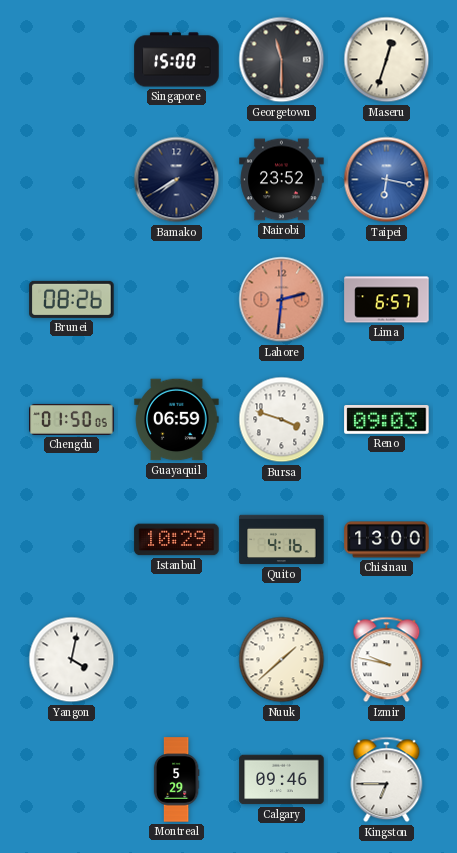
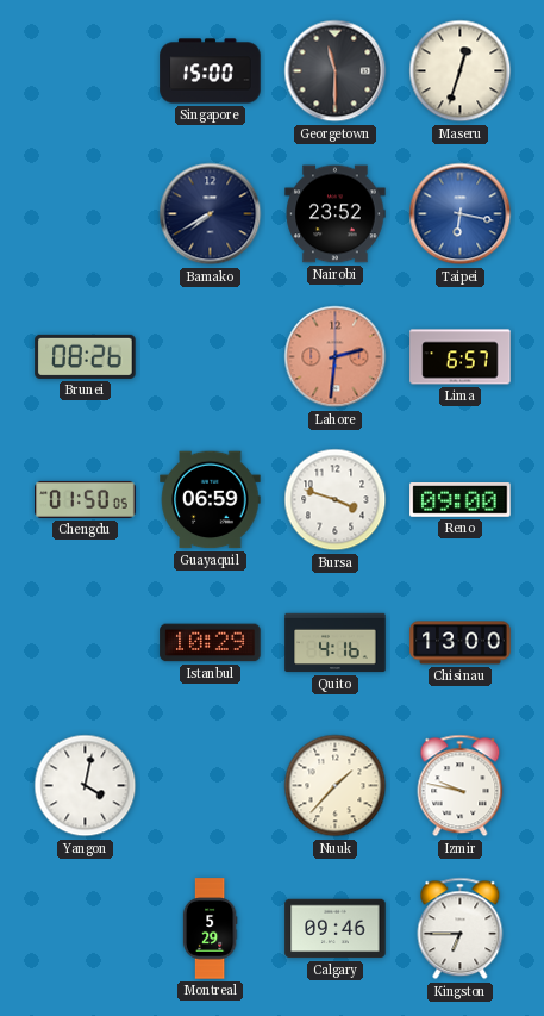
Reno: 09:03 -> 09:00 (461, 500)
Nuuk: 1:38 -> 1:37 (336, 786)
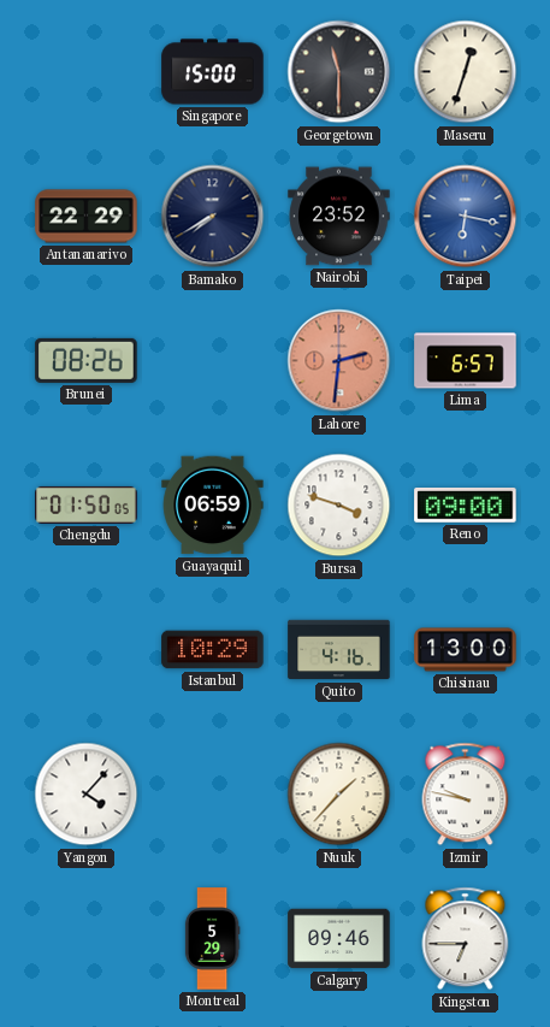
Antananarivo: none -> 22:29 (87, 217)
Yangon: 4:02 -> 4:07 (87, 795)
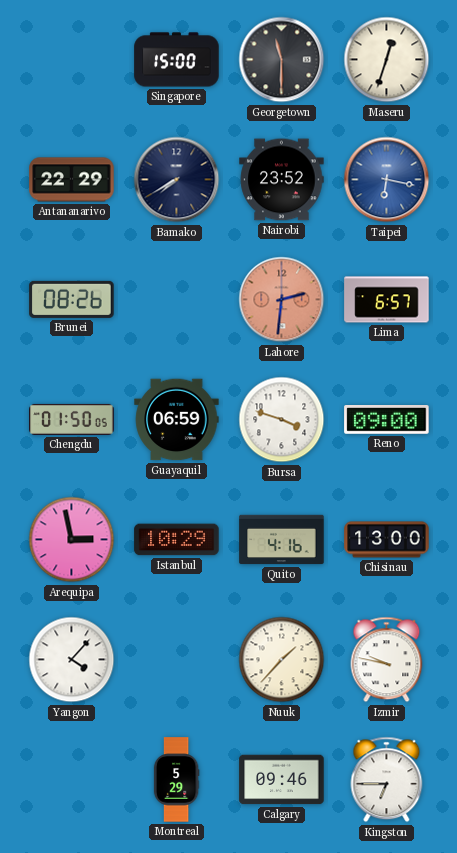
Arequipa: none -> 2:58 (72, 540)
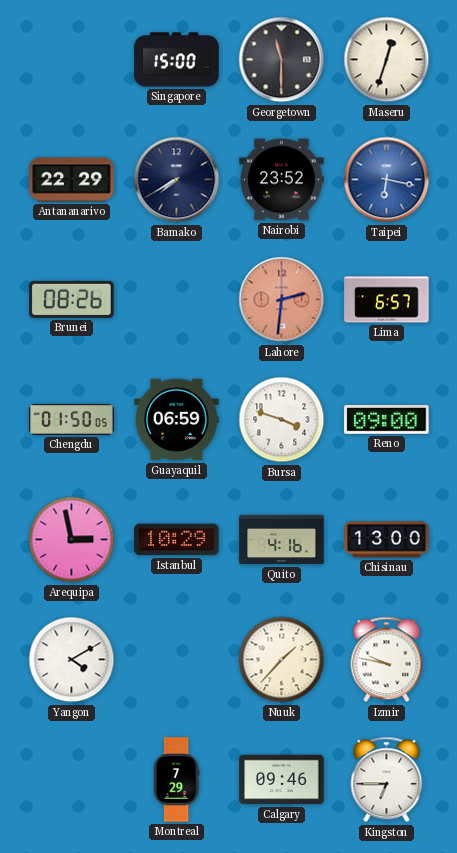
Yangon: 4:07 -> 4:10 (72, 660)
Montreal: 5:29 -> 7:29 (176, 780)
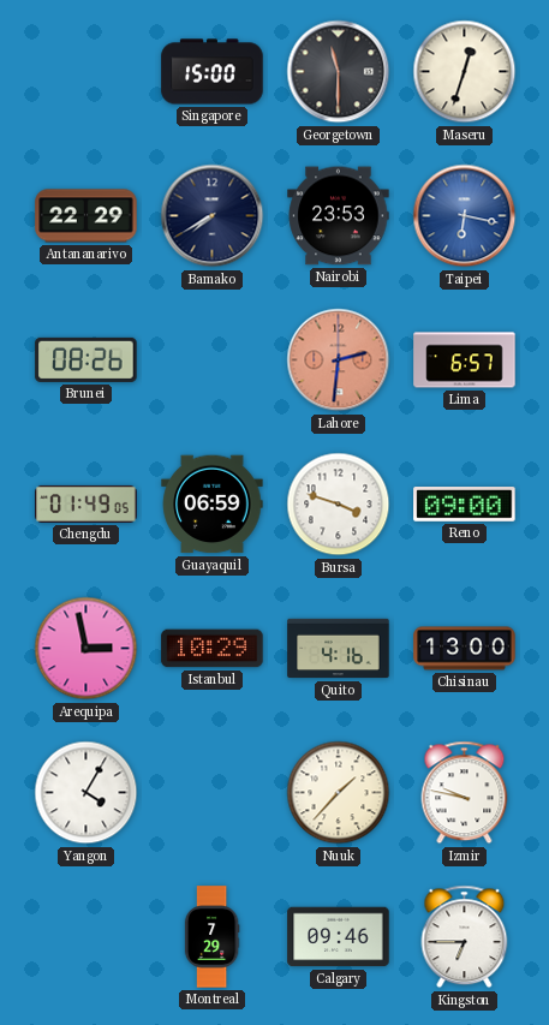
Nairobi: 23:52 -> 23:53 (339, 216)
Chengdu: 01:50 -> 01:49 (86, 503)
Yangon: 4:10 -> 4:05 (86, 793)
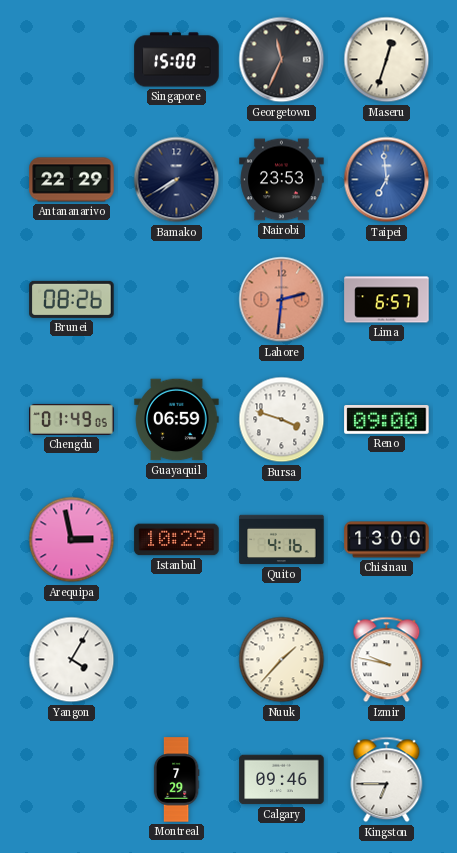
Georgetown: 11:30 -> 11:34 (282, 60)
Taipei: 6:17 -> 6:59 (387, 180)
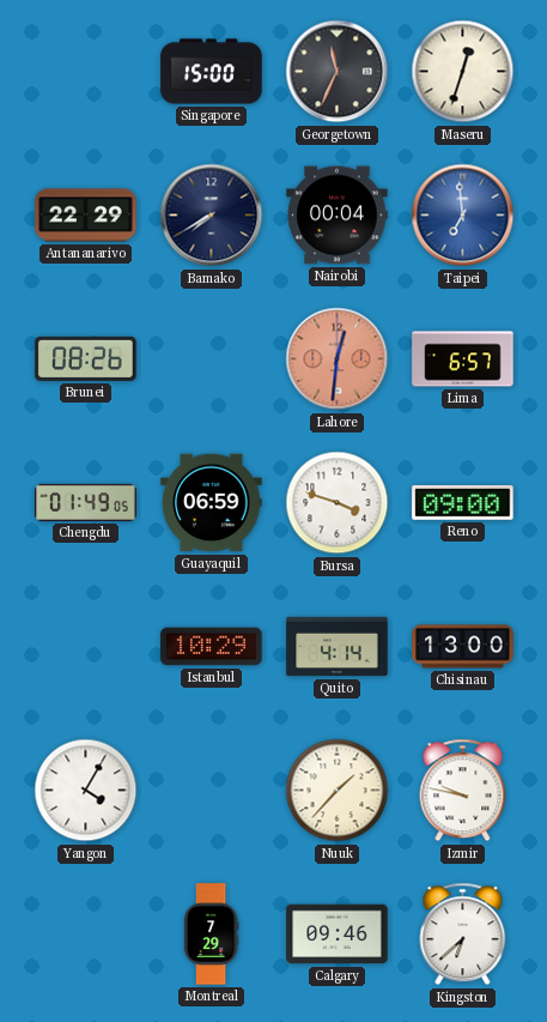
Nairobi: 23:53 -> 00:04 (338, 216)
Lahore: 2:31 -> 12:31 (338, 359)
Arequipa: 2:58 -> none (72, 540)
Quito: 4:16 -> 4:14 (338, 647)
Kingston: 6:45 -> 6:38 (463, 935)
